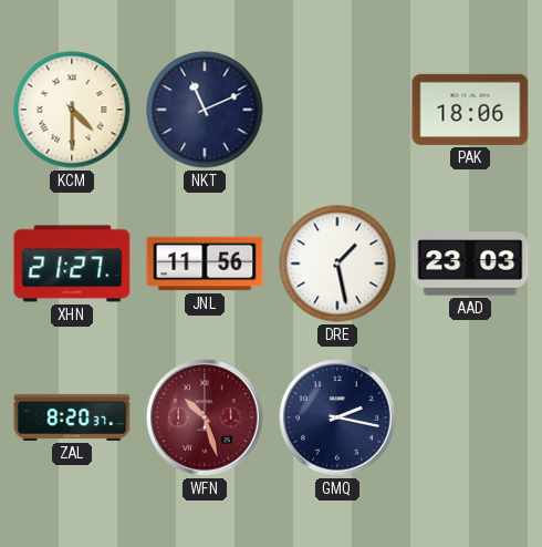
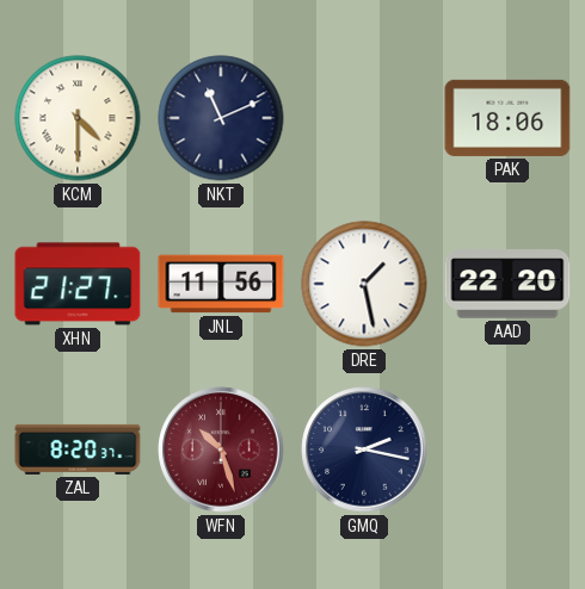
AAD: 23:03 -> 22:20 (507, 284)
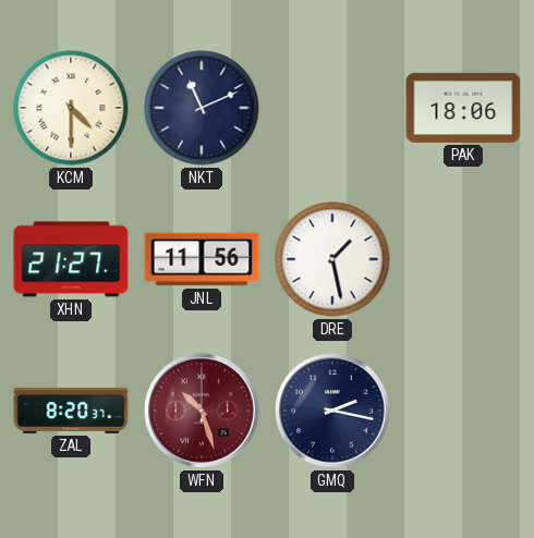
AAD: 22:20 -> none (507, 284)
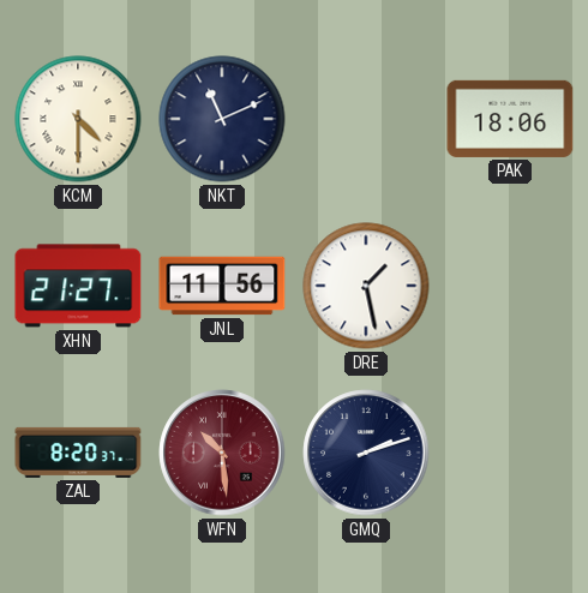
WFN: 10:27 -> 10:29 (222, 453)
GMQ: 2:17 -> 2:12 (366, 453)
